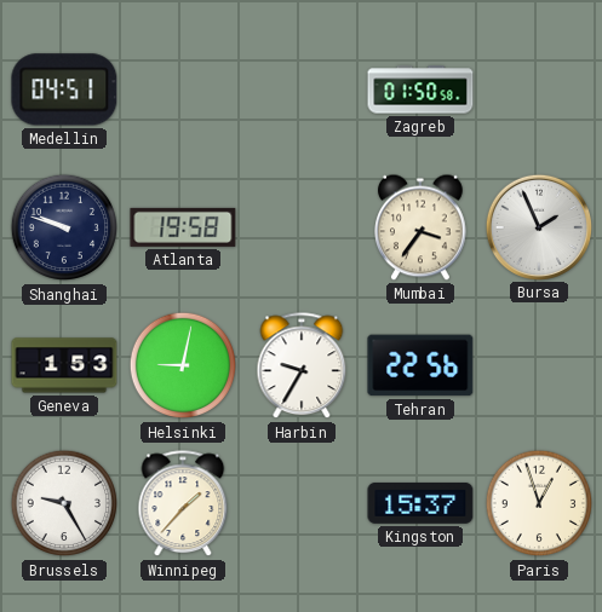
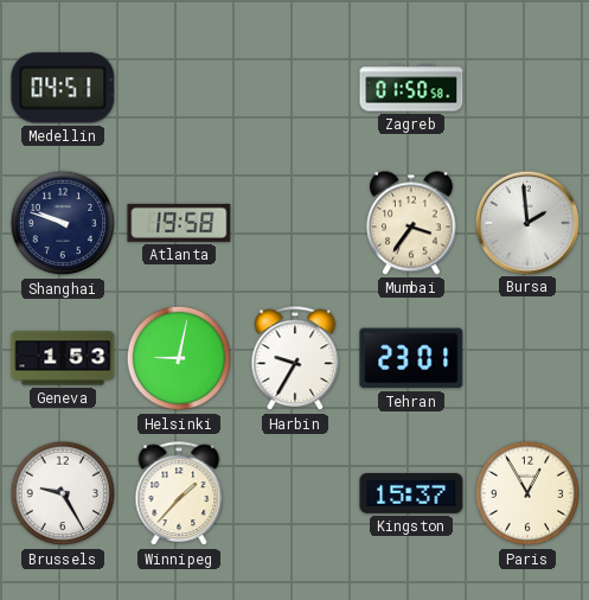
Bursa: 1:56 -> 1:59 (526, 222)
Tehran: 22:56 -> 23:01 (411, 358)
Paris: 12:57 -> 12:55 (527, 493)
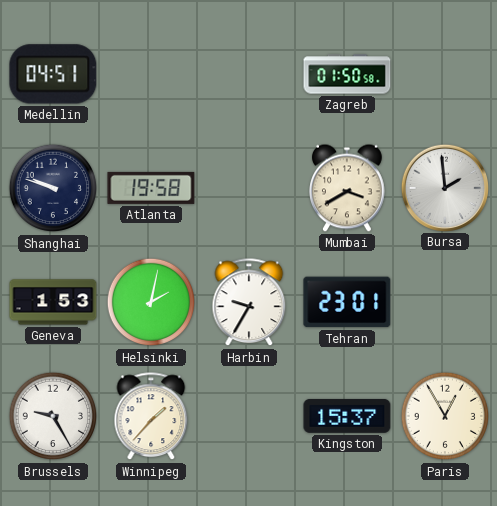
Mumbai: 3:36 -> 3:40 (348, 188)
Helsinki: 9:02 -> 2:02 (151, 302)
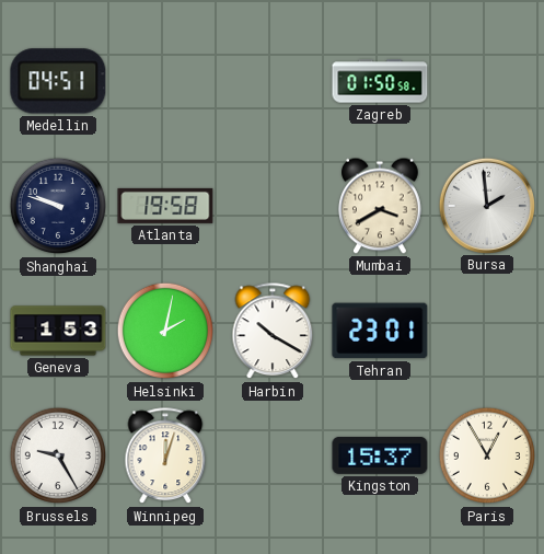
Harbin: 9:35 -> 10:20 (273, 332)
Winnipeg: 1:37 -> 12:03 (165, 457)
